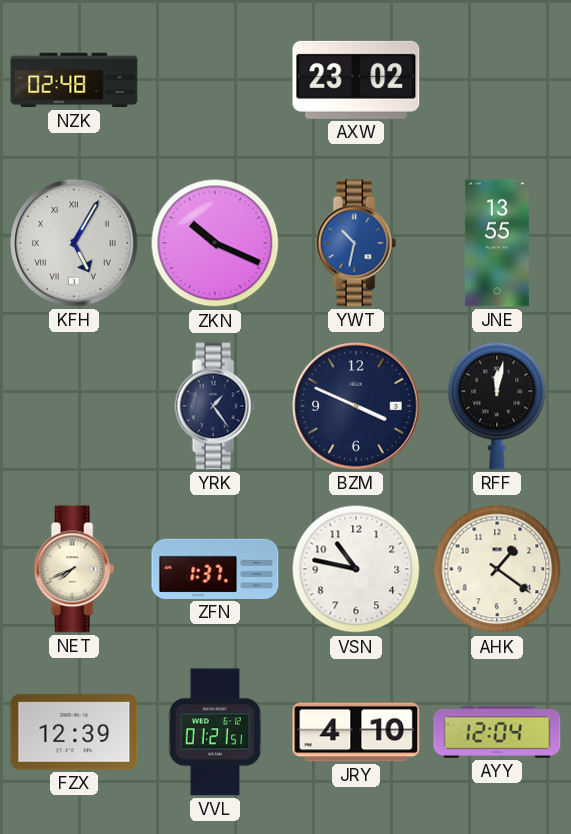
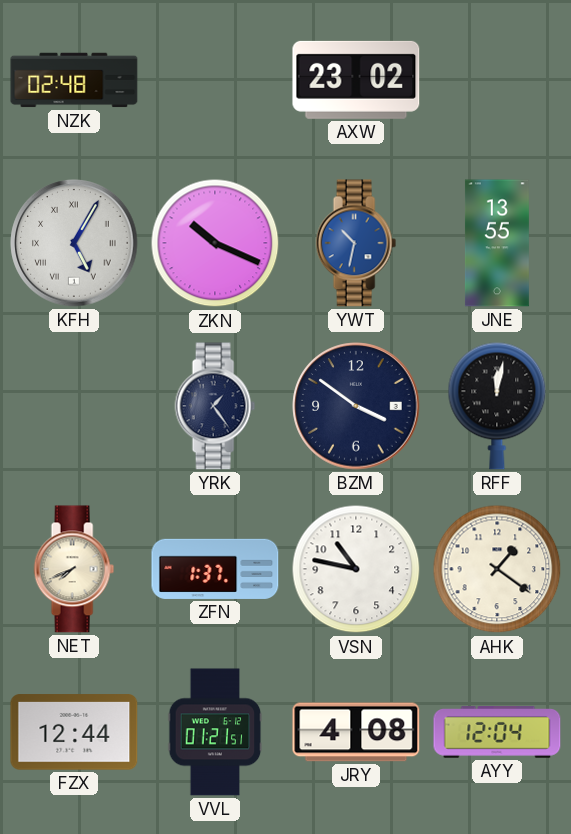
BZM: 3:49 -> 3:51 (356, 406)
FZX: 12:39 -> 12:44 (74, 732)
JRY: 4:10 -> 4:08 (356, 732)
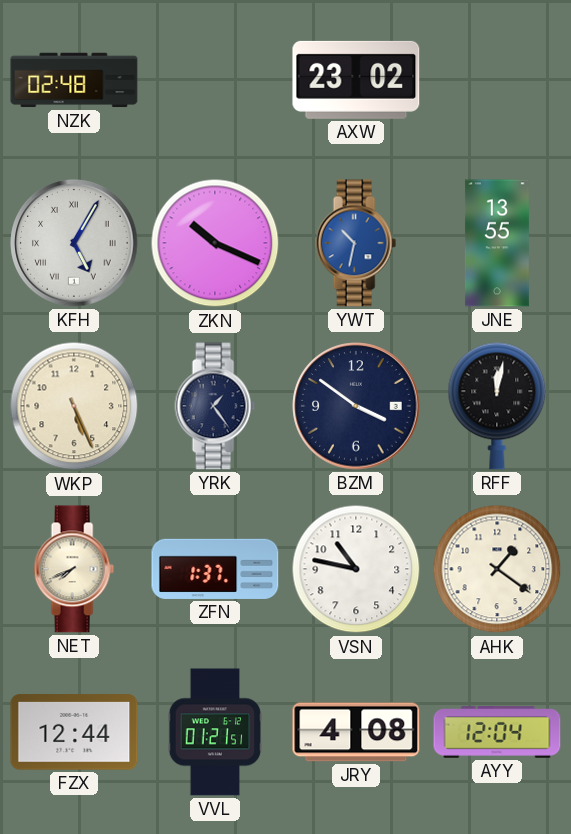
WKP: none -> 5:26 (74, 406)
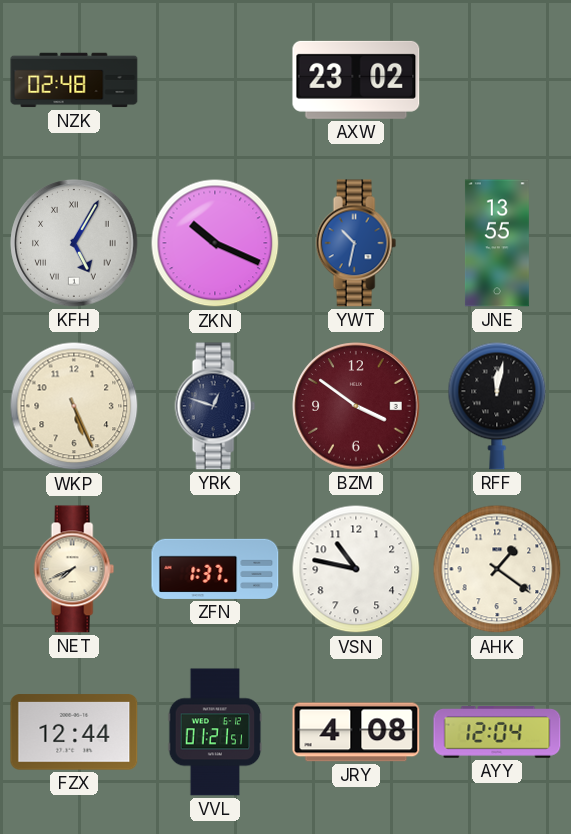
YRK: 1:24 -> 12:48 (215, 406)
BZM dial: navy -> burgundy (356, 406)
